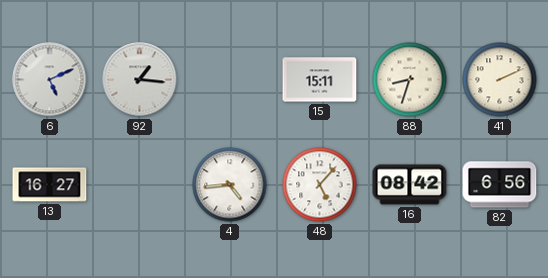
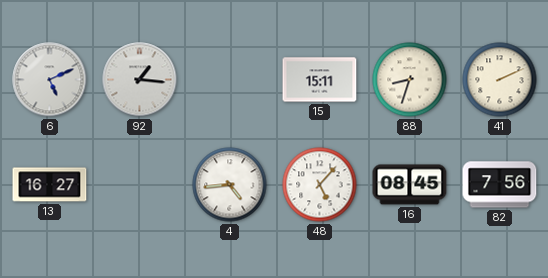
16: 08:42 -> 08:45 (410, 185)
82: 6:56 -> 7:56 (500, 185)
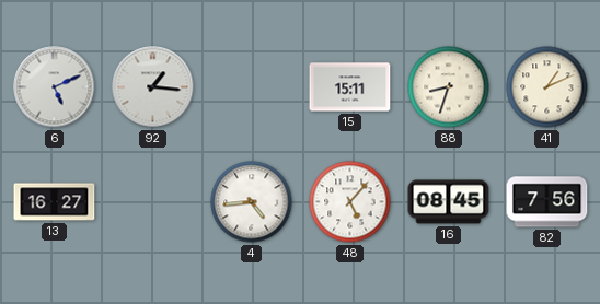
41: 2:11 -> 1:11 (547, 87)
